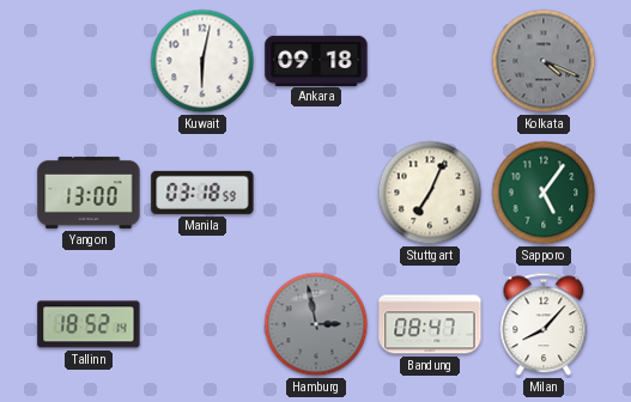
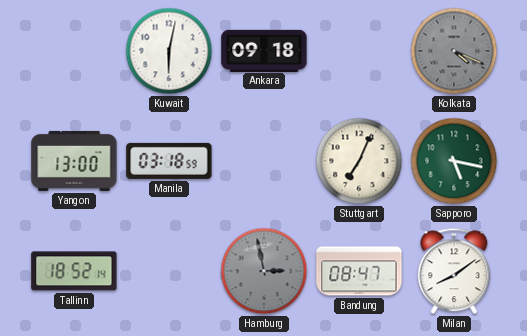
Sapporo: 5:06 -> 5:17 (454, 161)
Milan: 8:07 -> 8:09 (454, 271)
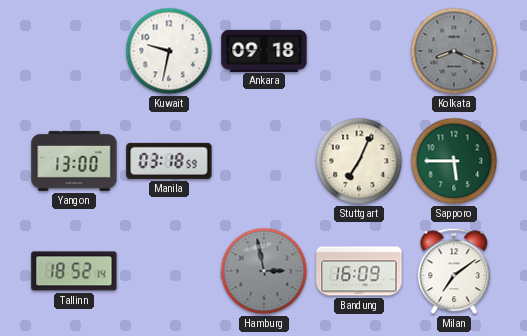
Kuwait: 6:02 -> 9:32 (169, 51)
Kolkata: 4:19 -> 8:19 (454, 51)
Sapporo: 5:17 -> 5:45 (454, 161)
Bandung: 08:47 -> 16:09 (359, 271)
Milan: 8:09 -> 7:09 (454, 271)
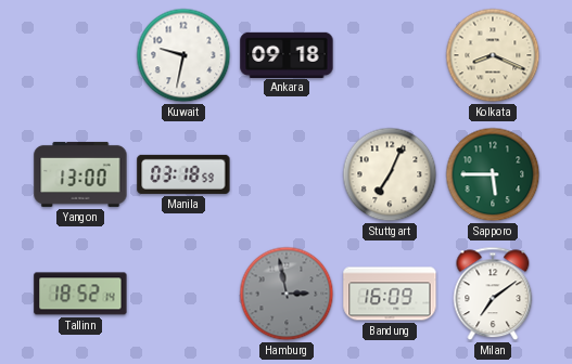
Kolkata dial: grey -> cream (493, 55)
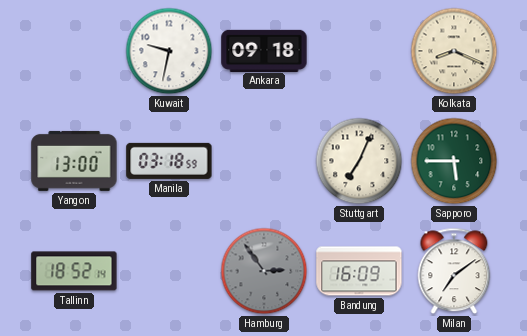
Hamburg: 2:58 -> 2:54 (264, 271)
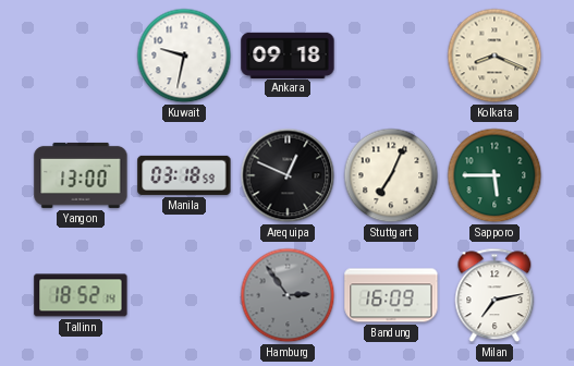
Arequipa: none -> 12:49 (288, 175)
Milan: 7:09 -> 7:13 (494, 295)
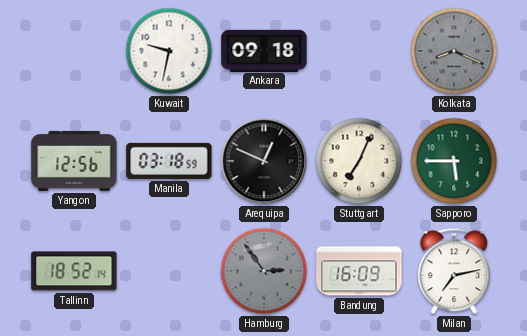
Kolkata dial: cream -> grey (454, 51)
Yangon: 13:00 -> 12:56 (74, 161)
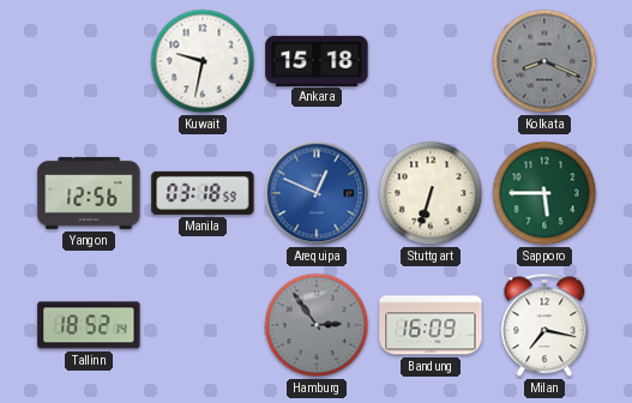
Ankara: 09:18 -> 15:18 (317, 60)
Arequipa dial: black -> blue (317, 193)
Stuttgart: 7:04 -> 6:33 (431, 193)
Milan: 7:13 -> 7:17 (544, 325)
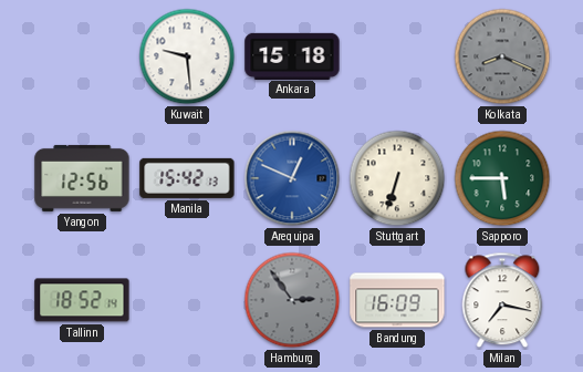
Kuwait: 9:32 -> 9:29 (187, 56)
Manila: 03:18 -> 15:42 (187, 178)
